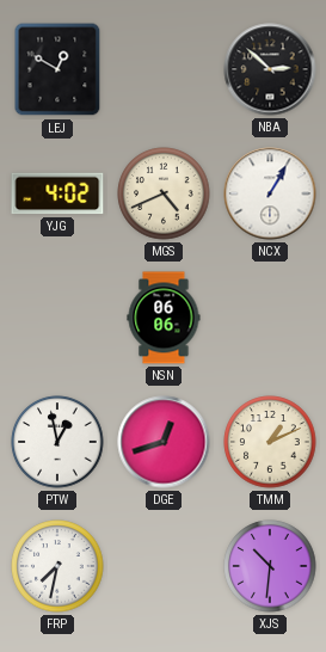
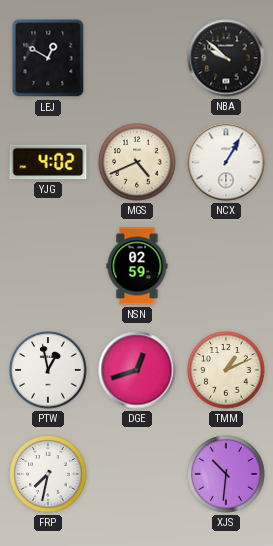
NBA: 2:52 -> 9:52 (226, 58)
NSN: 06:06 -> 02:59 (137, 266)
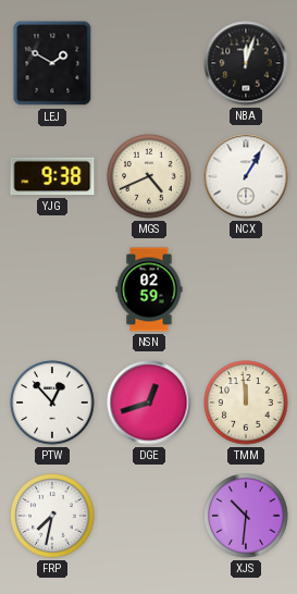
LEJ: 12:50 -> 1:50 (52, 63)
NBA: 9:52 -> 12:03 (246, 63)
YJG: 4:02 -> 9:38 (52, 176)
PTW: 12:58 -> 12:53 (52, 403)
TMM: 1:11 -> 11:59 (246, 403)
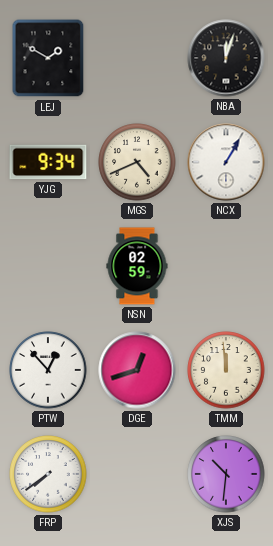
YJG: 9:38 -> 9:34 (48, 162)
FRP: 7:32 -> 7:39 (48, 474)
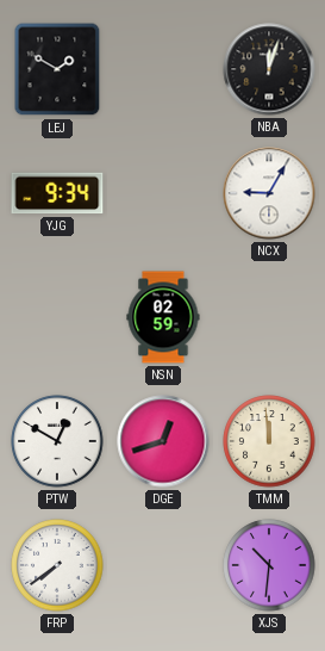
MGS: 4:41 -> none (137, 162)
NCX: 1:05 -> 9:05 (269, 193)
PTW: 12:53 -> 12:50 (57, 441)
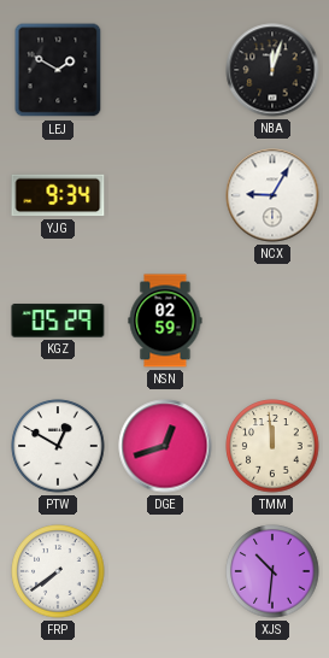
KGZ: none -> 05:29 (58, 321)
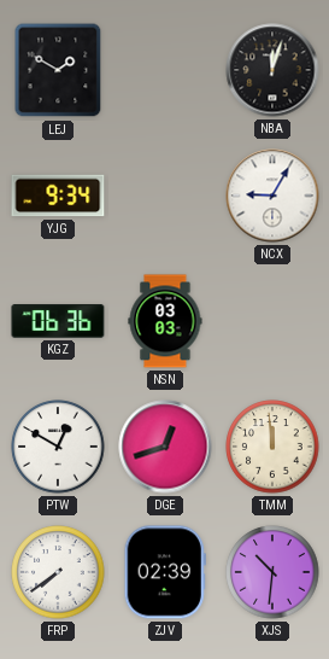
KGZ: 05:29 -> 06:36 (58, 321)
NSN: 02:59 -> 03:03 (165, 321)
ZJV: none -> 02:39 (165, 572)
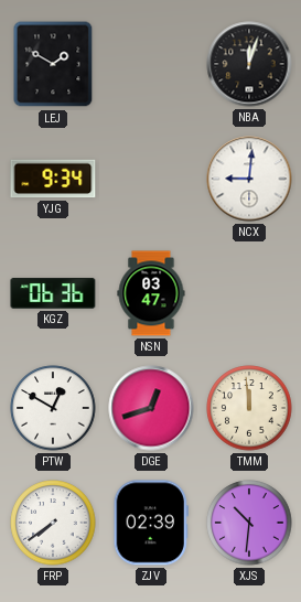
NCX: 9:05 -> 9:01 (249, 179)
NSN: 03:03 -> 03:47 (151, 293)
